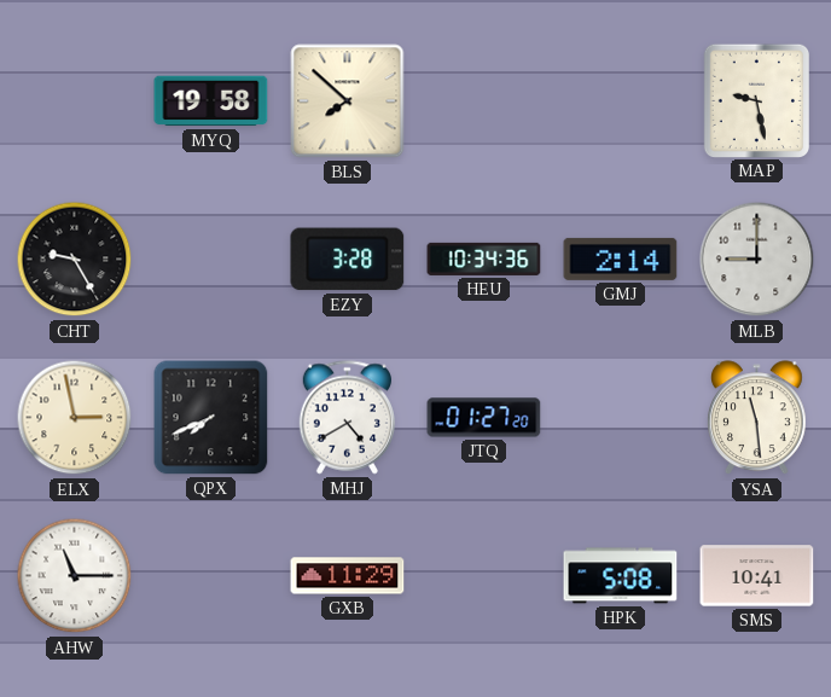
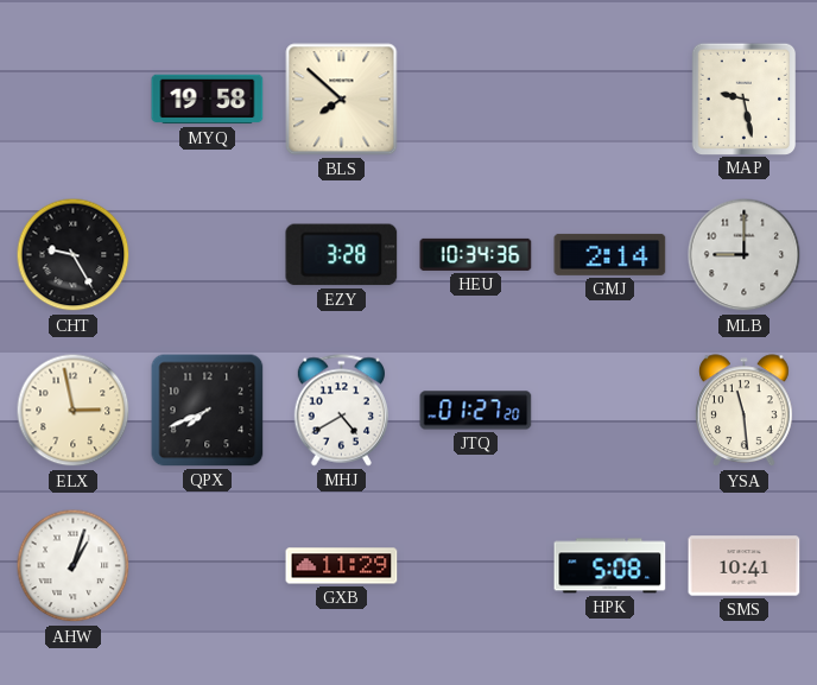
AHW: 11:15 -> 1:03 (74, 566)
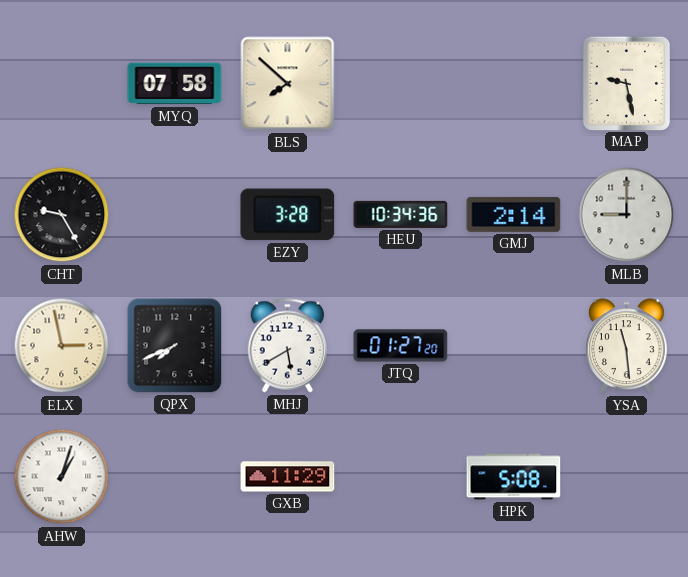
MYQ: 19:58 -> 07:58 (175, 84)
MHJ: 4:40 -> 5:40 (287, 346)
SMS: 10:41 -> none (745, 566)
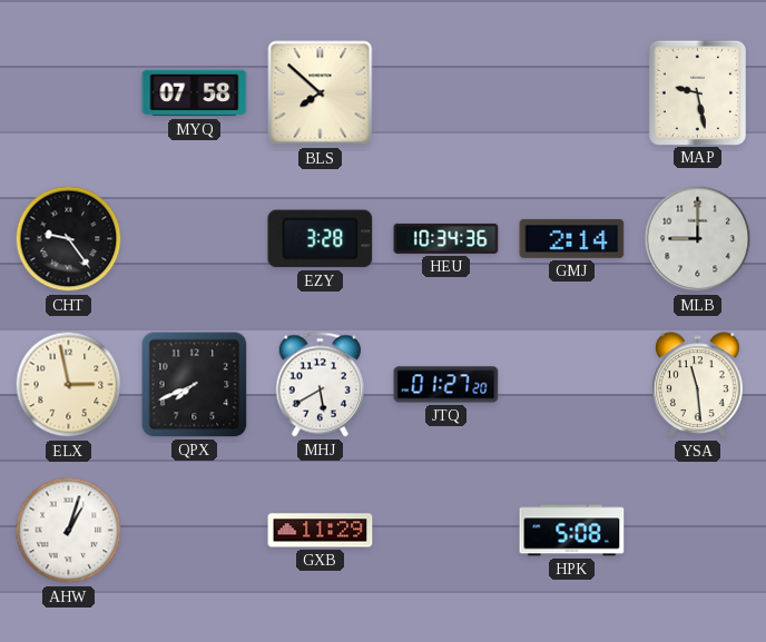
CHT: 9:25 -> 9:24 (69, 239)
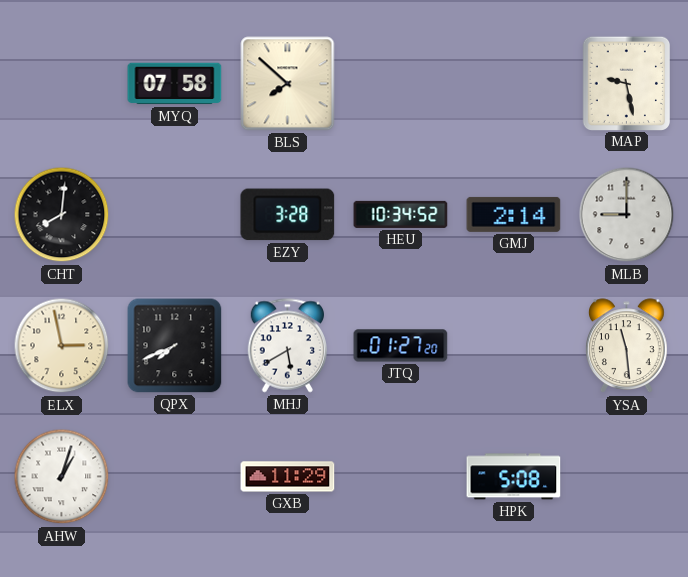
CHT: 9:24 -> 8:01 (62, 215)
HEU: 10:34:36 -> 10:34:52 (401, 214)
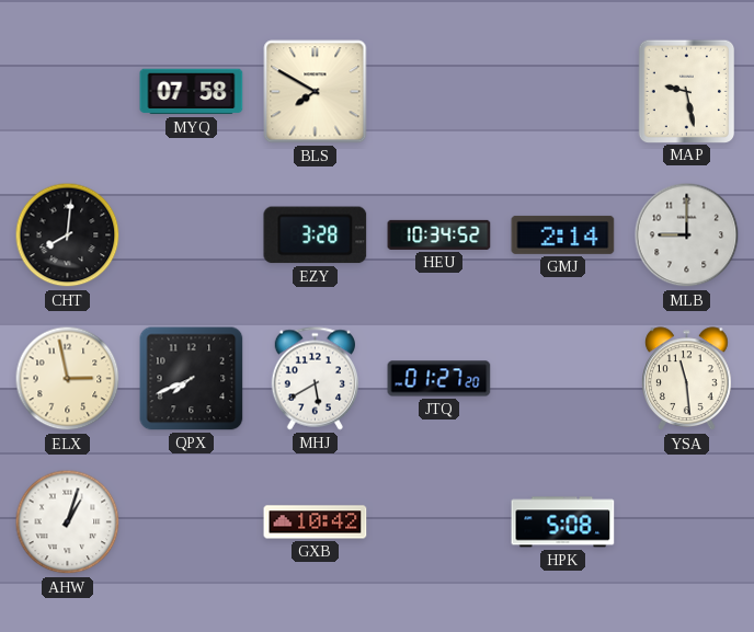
BLS: 7:52 -> 7:50 (316, 92)
GXB: 11:29 -> 10:42 (316, 522)
